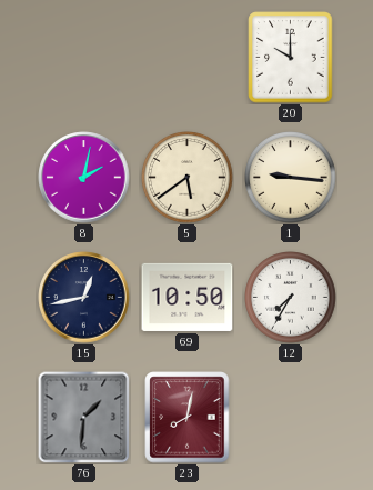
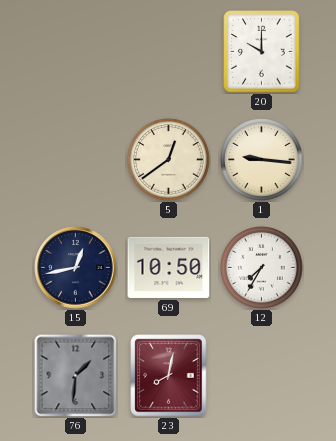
8: 2:02 -> none (84, 178)
5: 5:39 -> 12:39 (169, 160)
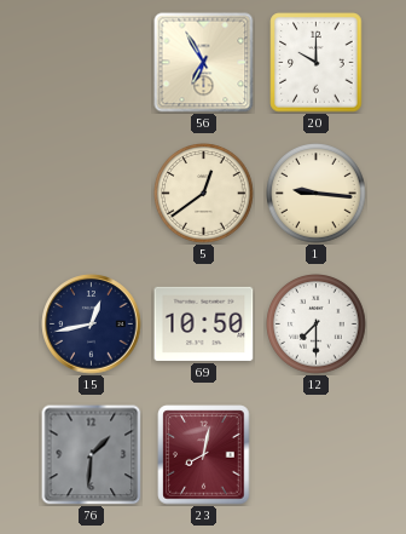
56: none -> 6:55 (204, 63)
12: 7:35 -> 7:30 (317, 325)
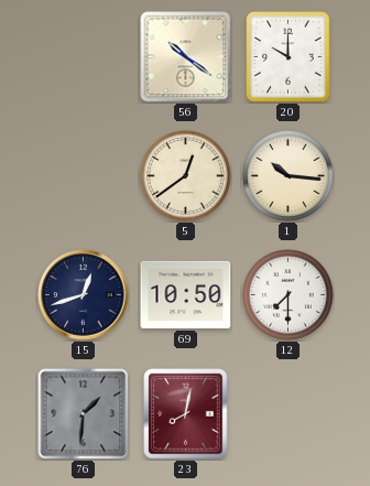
56: 6:55 -> 10:21 (186, 57)
1: 9:16 -> 10:16 (289, 176)
15: 12:43 -> 12:42 (84, 295)
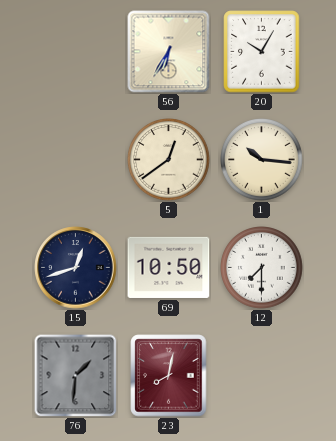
56: 10:21 -> 6:35 (169, 52)
20: 10:00 -> 10:05 (262, 52)
